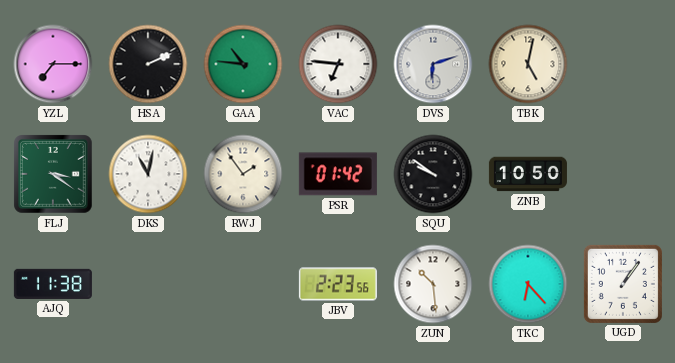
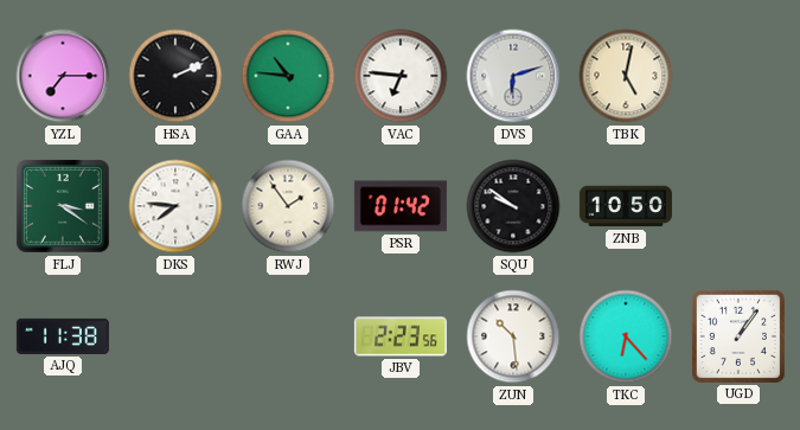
DKS: 11:02 -> 7:46 (175, 206)
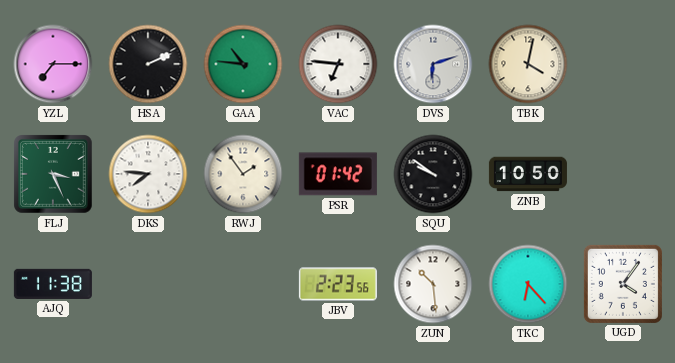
TBK: 5:02 -> 4:02 (528, 64)
FLJ: 3:21 -> 3:26 (54, 175)
UGD: 1:06 -> 4:06 (623, 284)
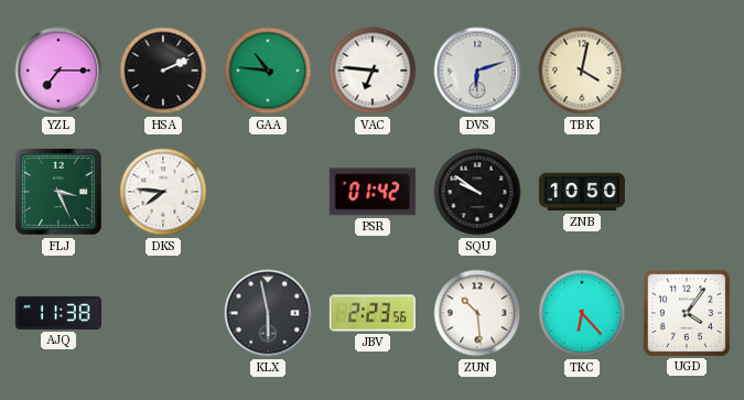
RWJ: 1:54 -> none (243, 174)
KLX: none -> 5:58 (268, 313)
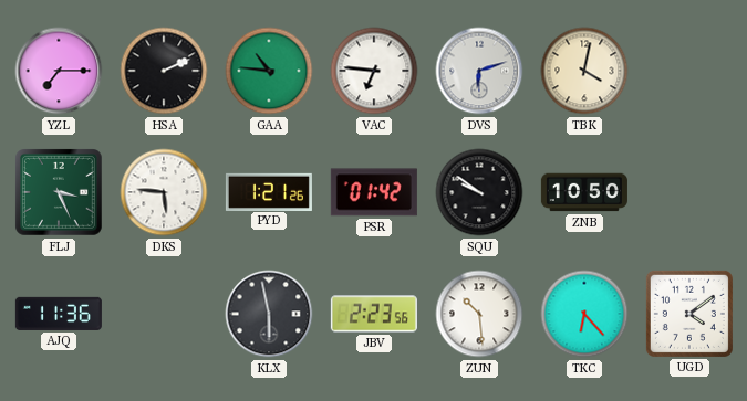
DKS: 7:46 -> 5:46 (164, 192)
PYD: none -> 1:21 (269, 191)
AJQ: 11:38 -> 11:36 (59, 314)
UGD: 4:06 -> 4:09 (689, 314)
